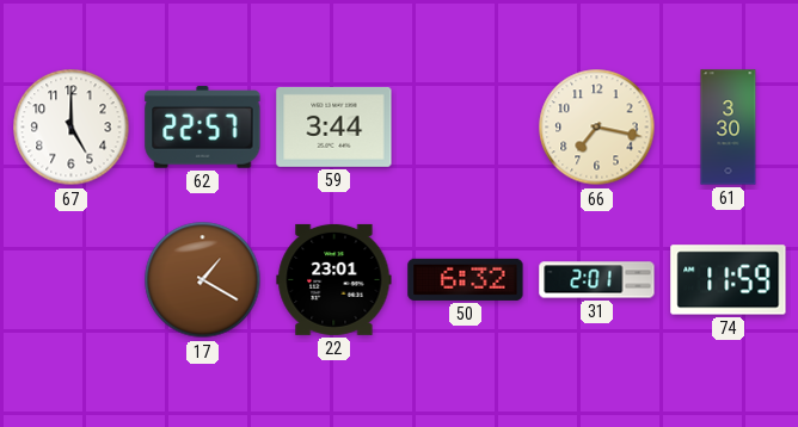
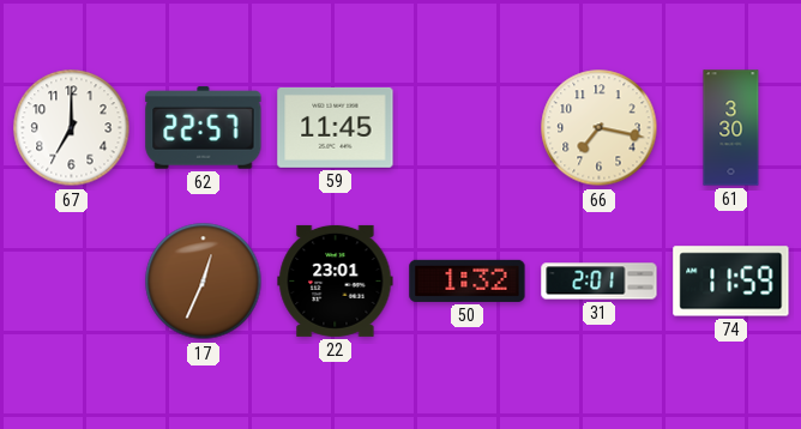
67: 5:00 -> 7:00 (72, 128)
59: 3:44 -> 11:45 (336, 127)
17: 1:20 -> 12:34 (204, 282)
50: 6:32 -> 1:32 (468, 280)
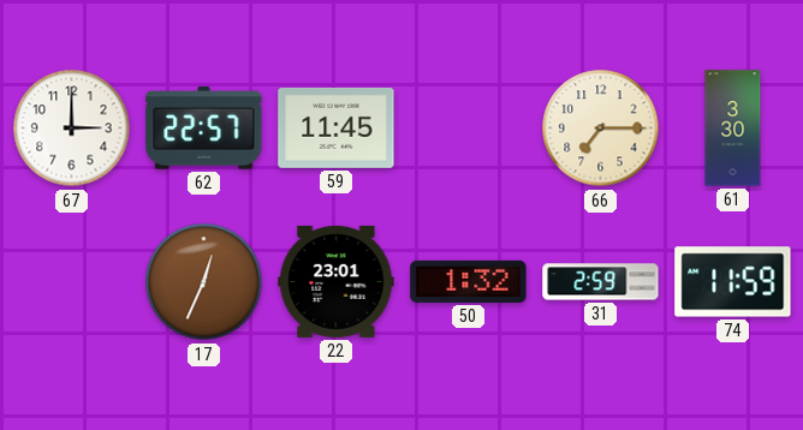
67: 7:00 -> 3:00 (72, 129)
66: 7:17 -> 7:15 (601, 129)
31: 2:01 -> 2:59 (601, 282)
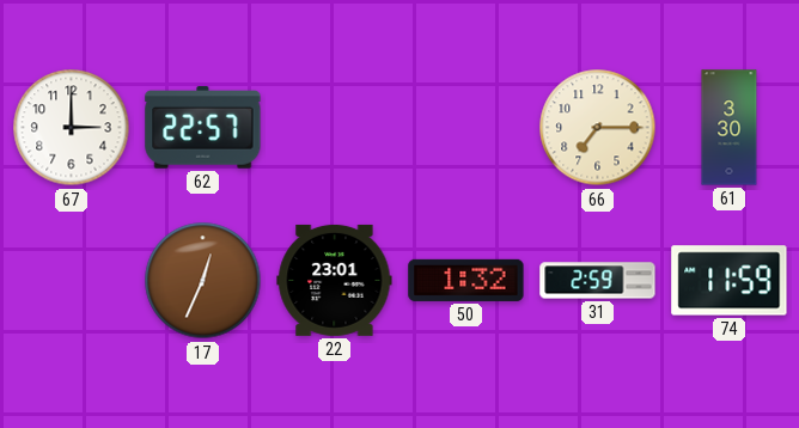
59: 11:45 -> none (337, 127)
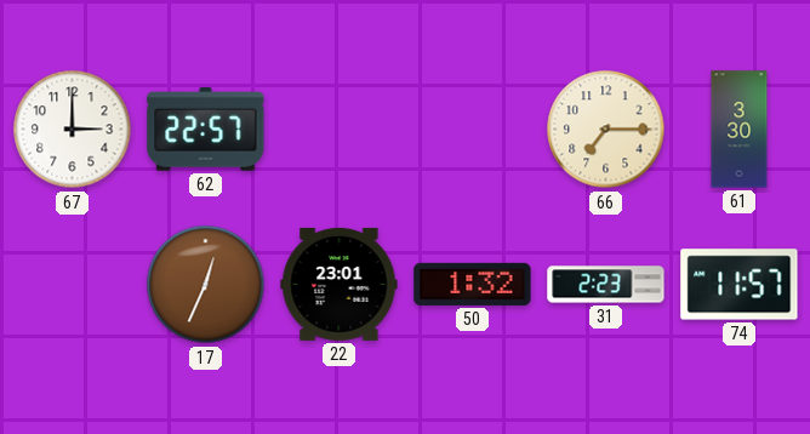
31: 2:59 -> 2:23 (606, 285)
74: 11:59 -> 11:57 (740, 285)
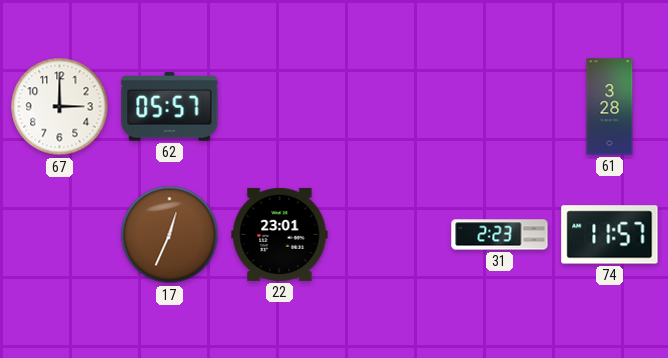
62: 22:57 -> 05:57 (170, 107)
66: 7:15 -> none (606, 130)
61: 3:30 -> 3:28 (610, 107)
50: 1:32 -> none (473, 284)
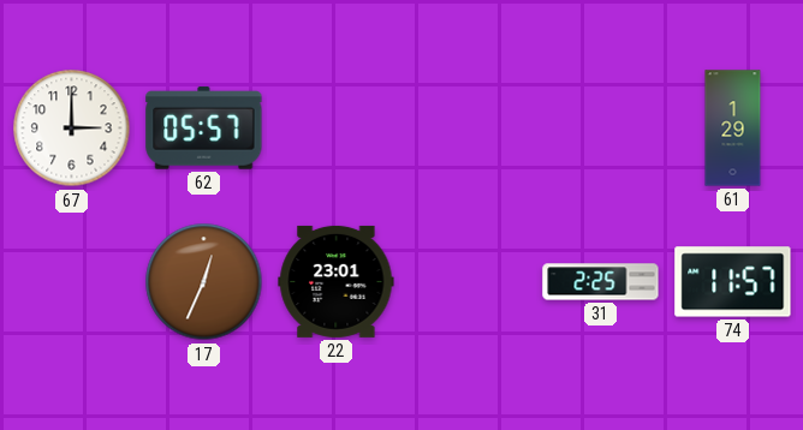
61: 3:28 -> 1:29 (733, 129)
31: 2:23 -> 2:25 (601, 282)
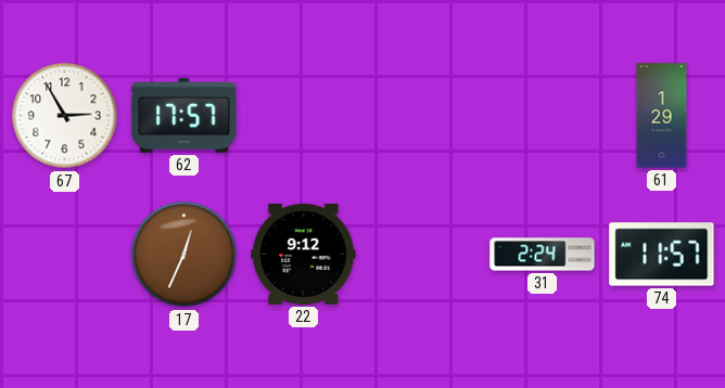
67: 3:00 -> 2:55 (65, 116)
62: 05:57 -> 17:57 (185, 116)
22: 23:01 -> 9:12 (304, 254)
31: 2:25 -> 2:24 (543, 255)
